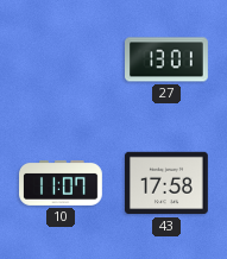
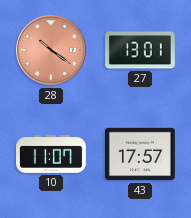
28: none -> 10:21 (51, 50)
43: 17:58 -> 17:57 (141, 154)
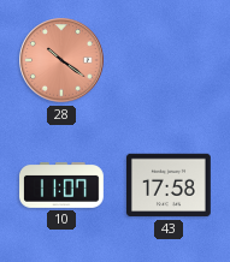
27: 13:01 -> none (141, 50)
43: 17:57 -> 17:58 (170, 185)
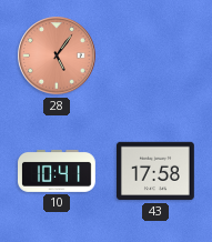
28: 10:21 -> 5:06 (57, 56)
10: 11:07 -> 10:41 (58, 171)
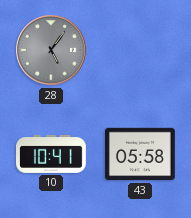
28 dial: salmon -> grey (51, 50)
43: 17:58 -> 05:58 (141, 154)
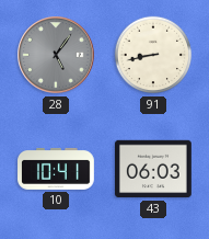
91: none -> 8:43 (153, 55)
43: 05:58 -> 06:03 (154, 169)
